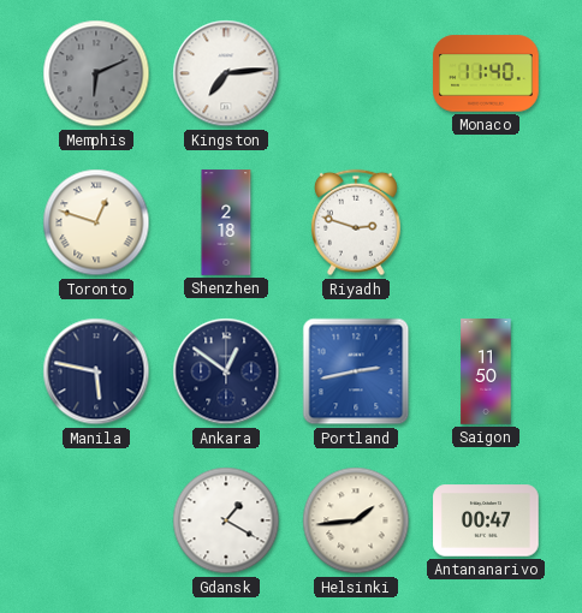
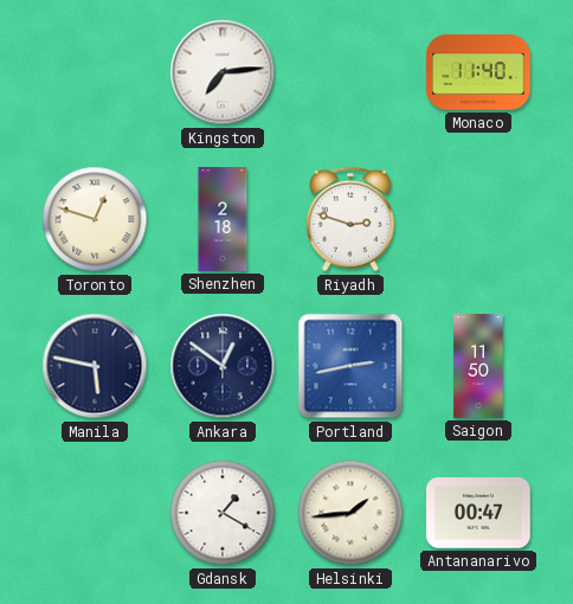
Memphis: 6:11 -> none (96, 73)
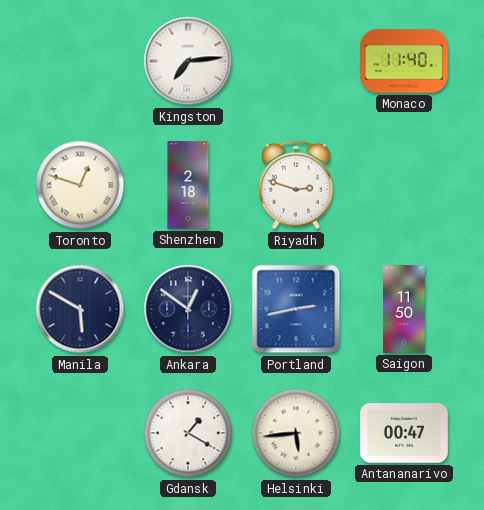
Manila: 5:47 -> 5:50 (80, 309)
Helsinki: 1:44 -> 5:44 (296, 433)
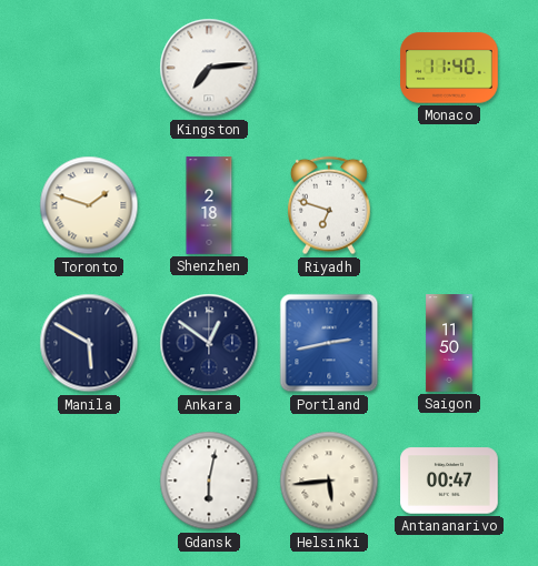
Toronto: 12:48 -> 1:48 (89, 205)
Riyadh: 2:48 -> 6:48 (329, 205)
Gdansk: 1:20 -> 6:02 (209, 481)
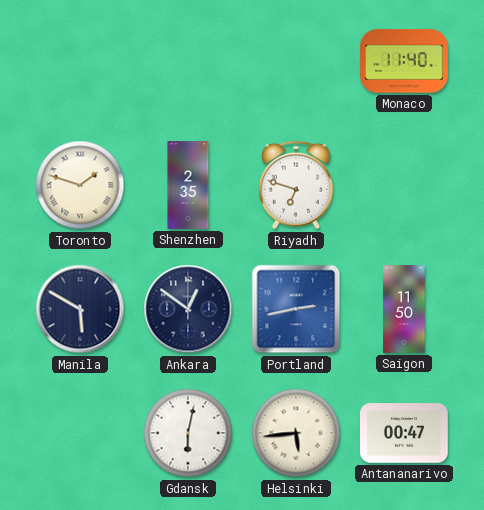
Kingston: 7:14 -> none (209, 68)
Shenzhen: 2:18 -> 2:35 (188, 185)
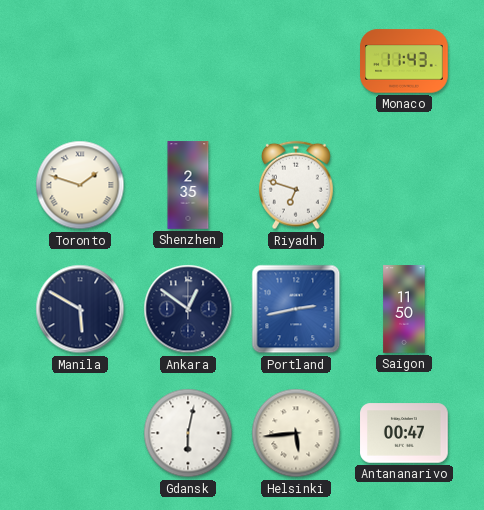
Monaco: 11:40 -> 11:43 (404, 61)
